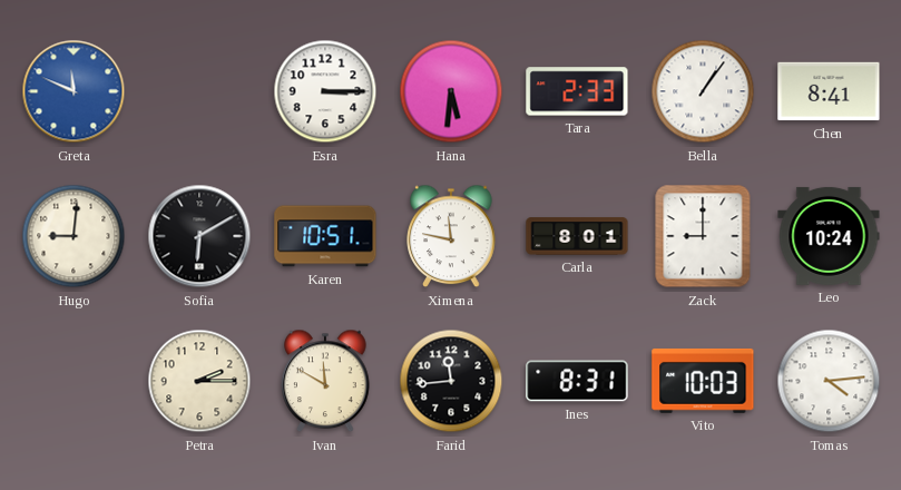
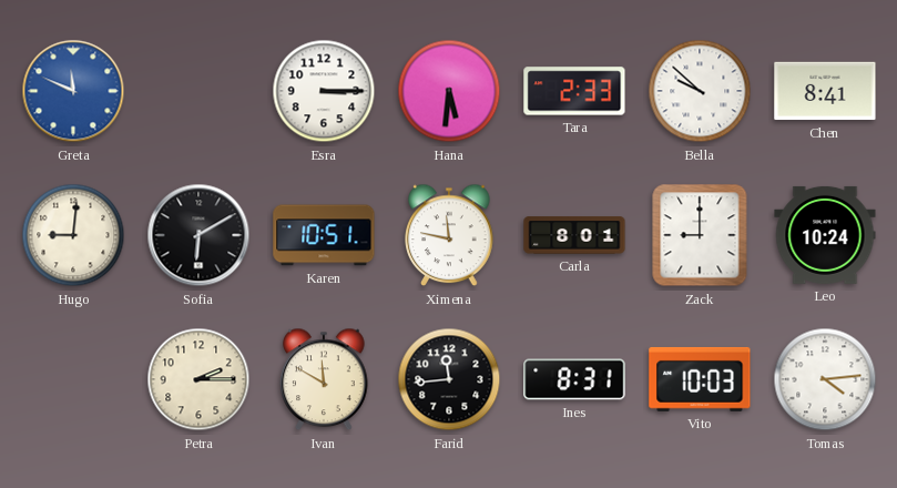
Bella: 1:06 -> 9:52 (700, 91)
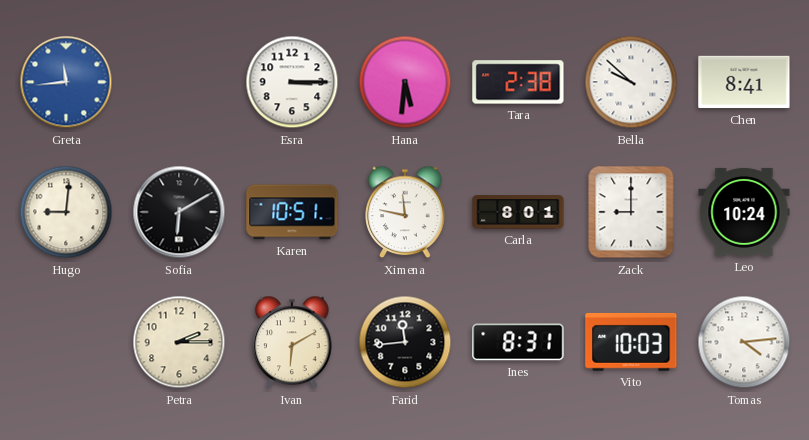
Greta: 11:49 -> 11:44 (66, 82)
Tara: 2:33 -> 2:38 (518, 82)
Ivan: 11:50 -> 6:10 (292, 342)
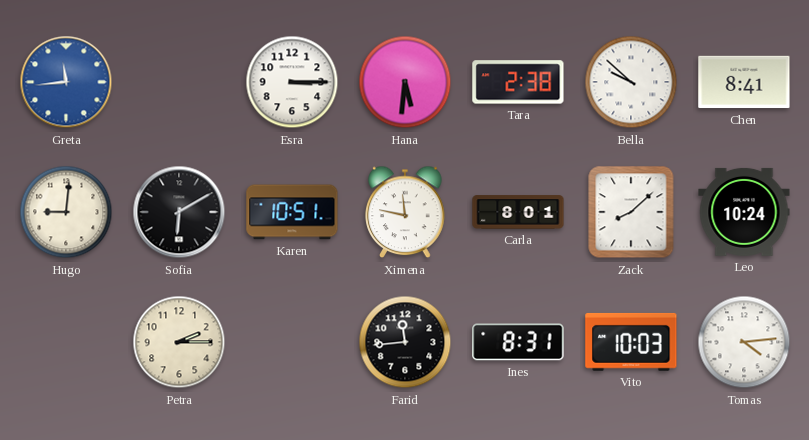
Zack: 9:00 -> 8:08 (631, 212)
Ivan: 6:10 -> none (292, 342)
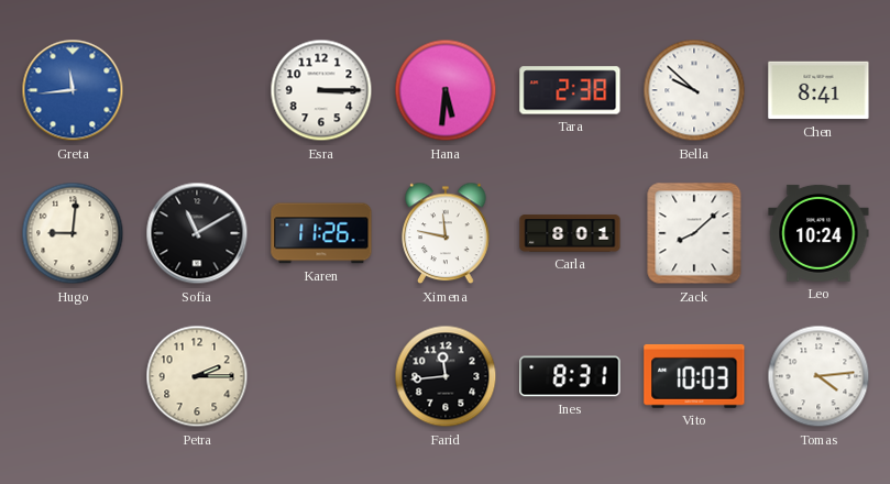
Sofia: 6:10 -> 11:10 (197, 233)
Karen: 10:51 -> 11:26 (321, 233)
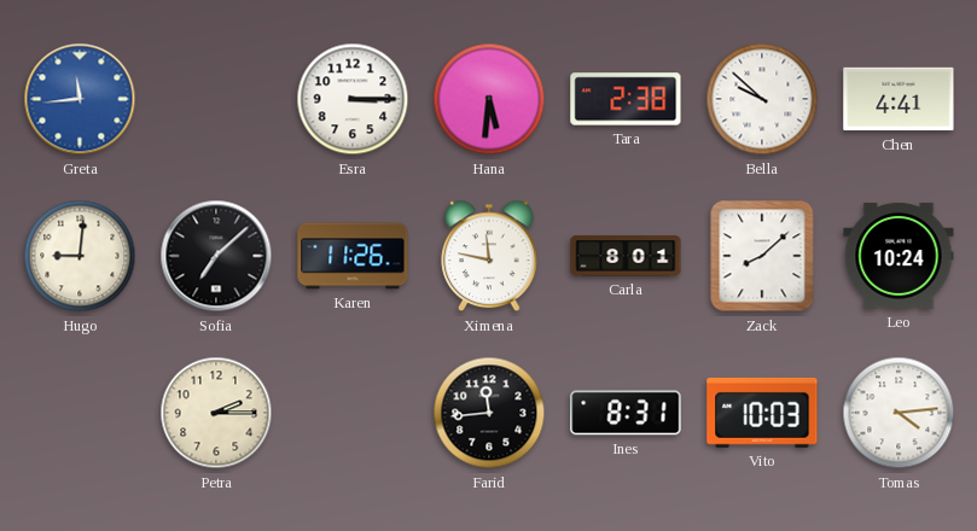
Chen: 8:41 -> 4:41 (899, 99)
Sofia: 11:10 -> 7:08 (216, 256)
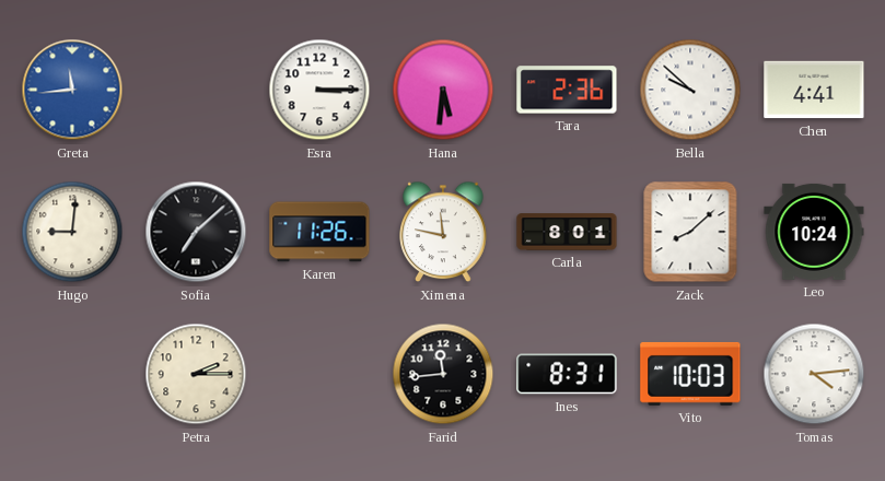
Tara: 2:38 -> 2:36 (567, 90)
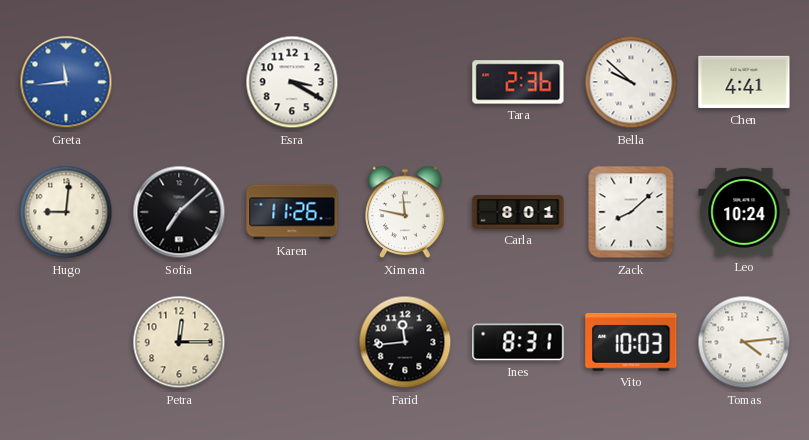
Esra: 3:15 -> 3:20 (292, 82)
Hana: 5:31 -> none (443, 90)
Petra: 2:15 -> 12:15 (179, 342)
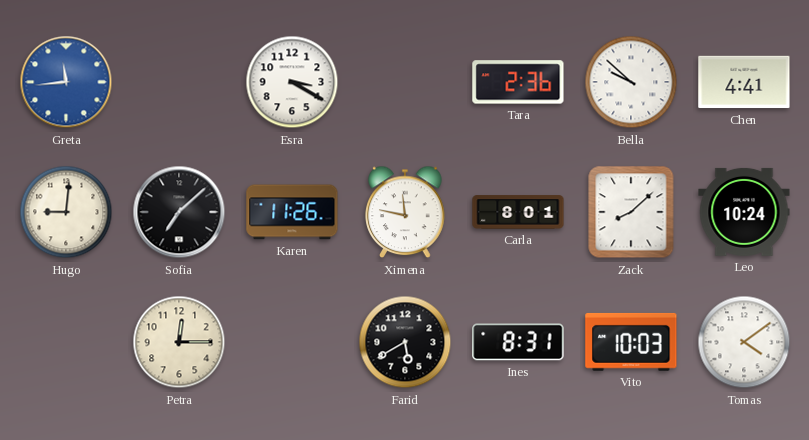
Farid: 11:44 -> 5:40 (405, 342)
Tomas: 4:14 -> 4:09 (744, 342)
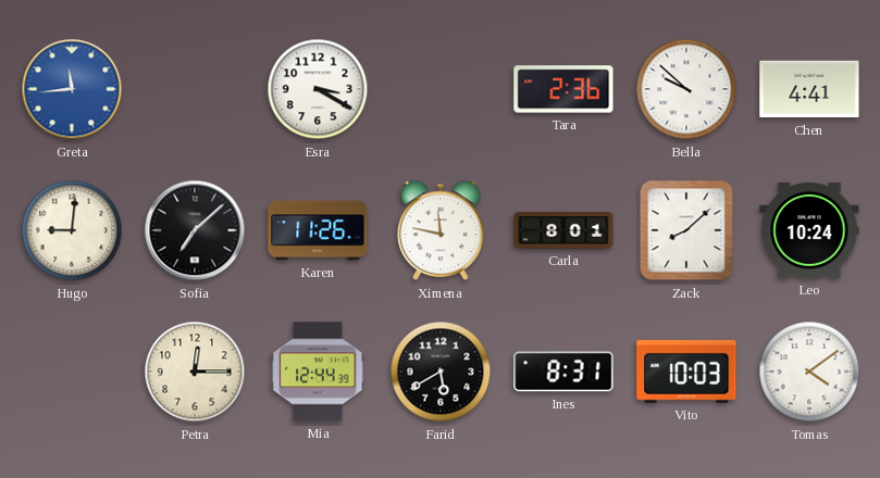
Mia: none -> 12:44 (318, 372)
